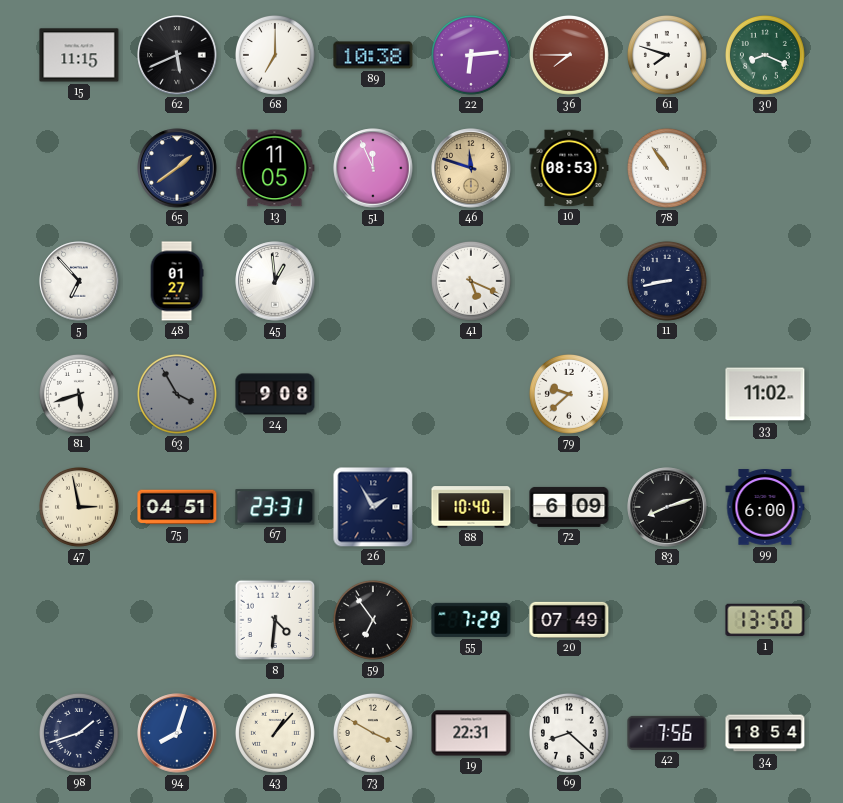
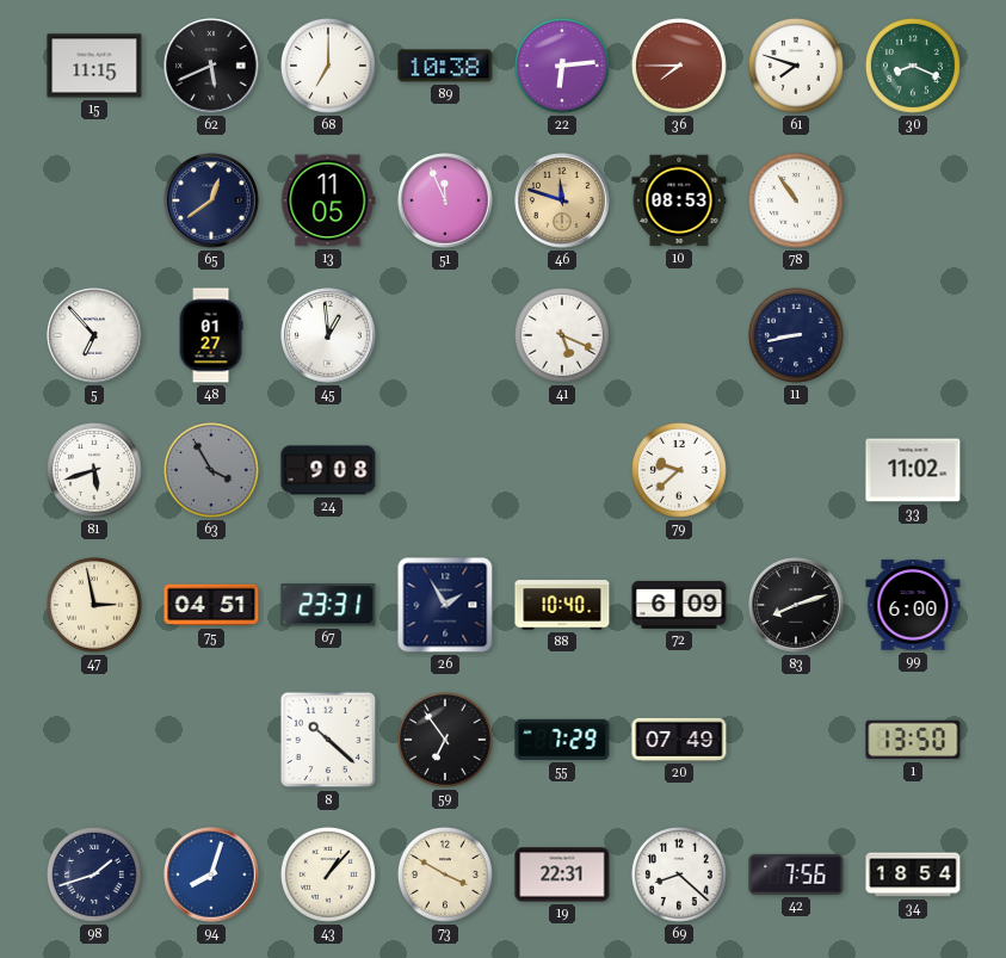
65: 1:39 -> 12:39 (211, 200)
8: 4:31 -> 10:22 (328, 740)
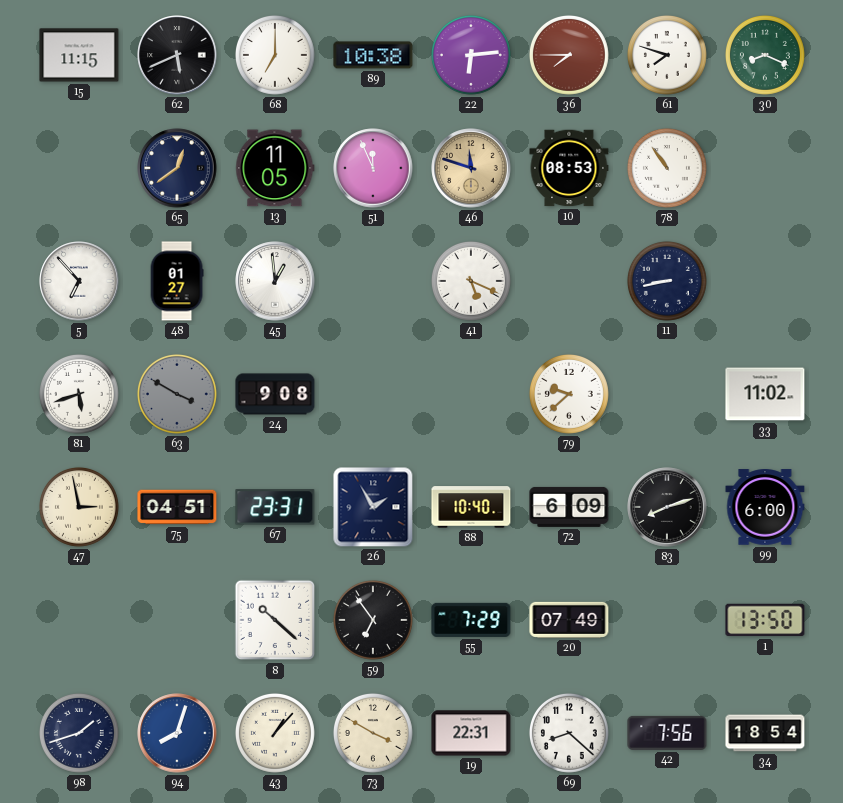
63: 3:55 -> 3:50 (177, 394)
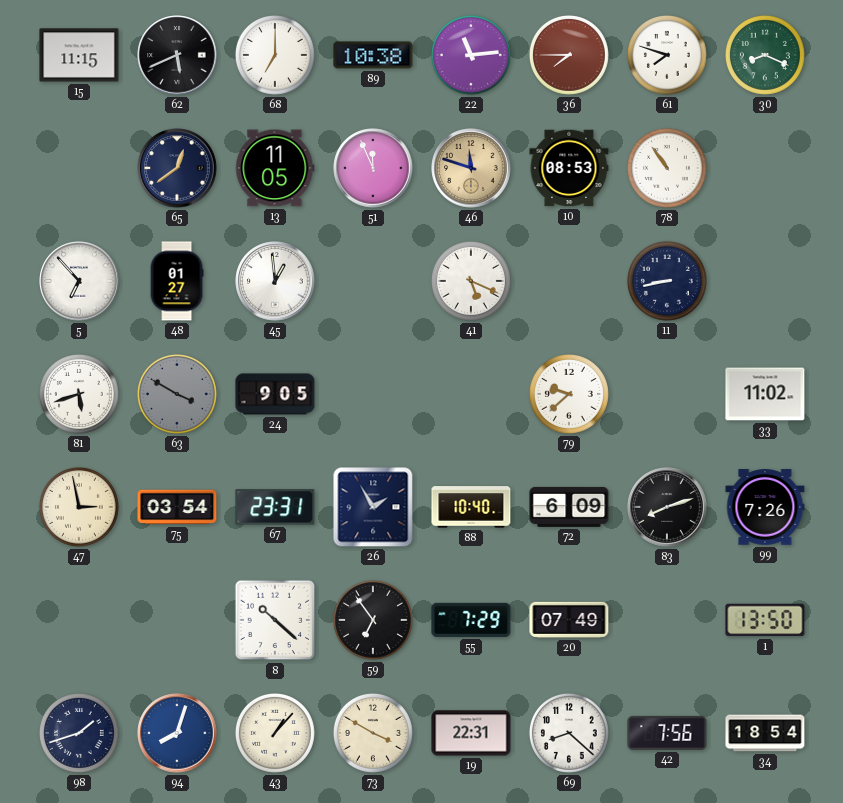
22: 6:14 -> 11:14 (471, 55)
24: 9:08 -> 9:05 (275, 394)
75: 04:51 -> 03:54 (177, 507)
99: 6:00 -> 7:26 (765, 507)
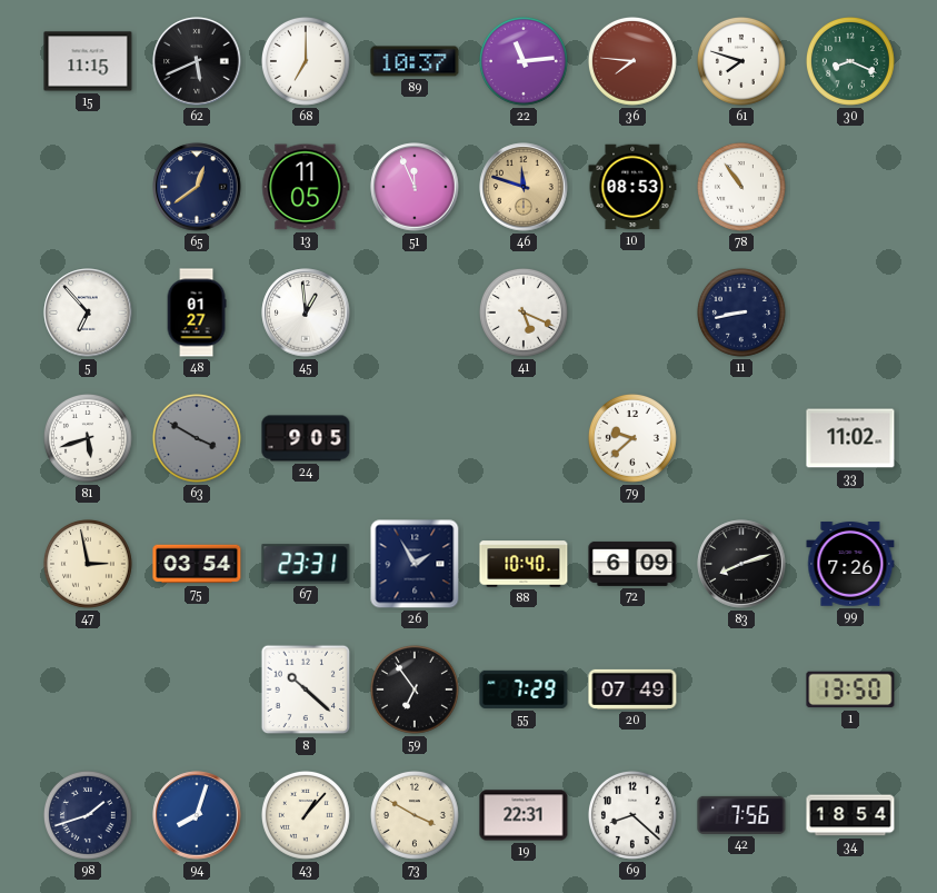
89: 10:38 -> 10:37 (415, 61)
36: 7:45 -> 7:46 (632, 61)
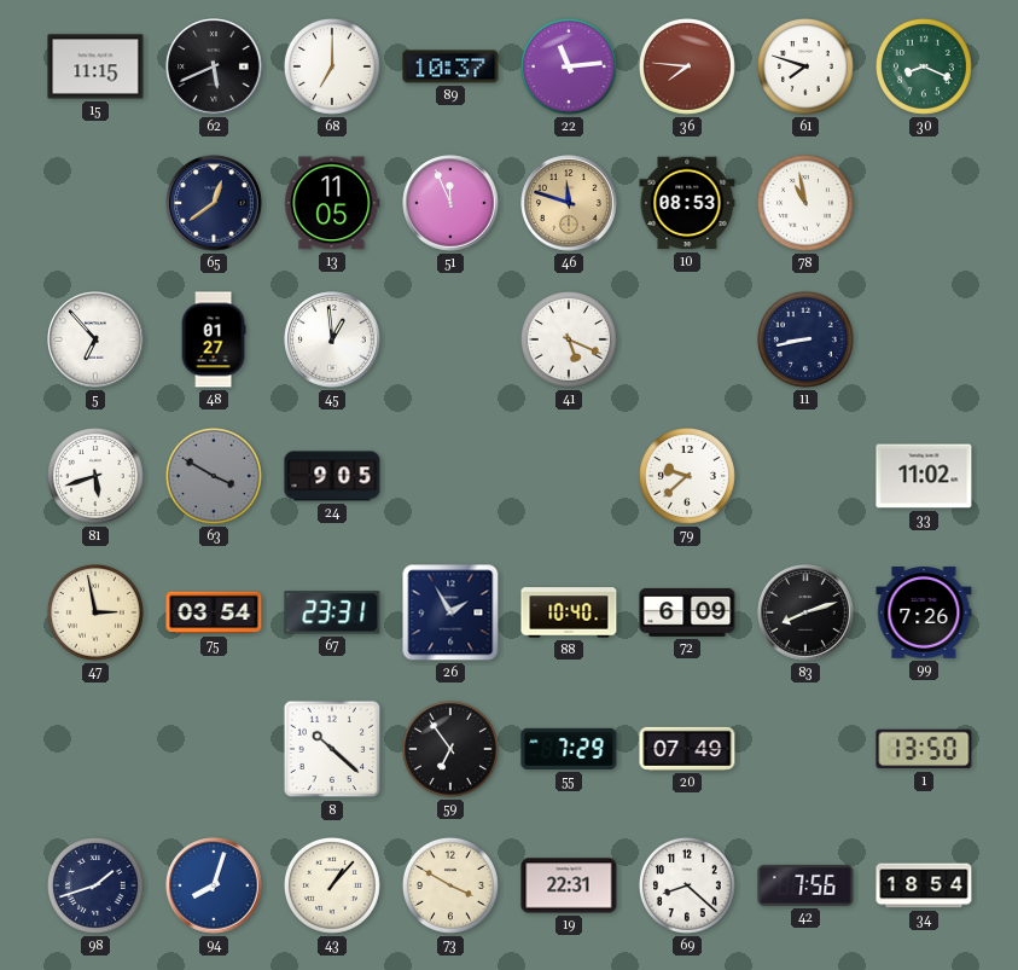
78: 10:54 -> 10:58 (805, 203)
